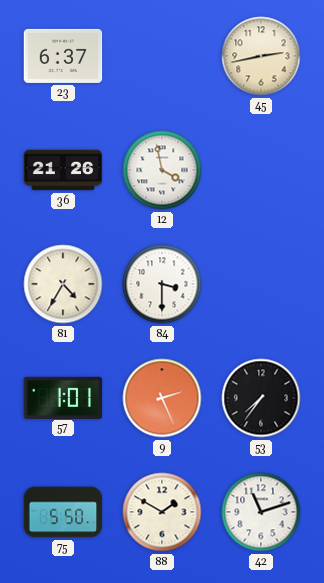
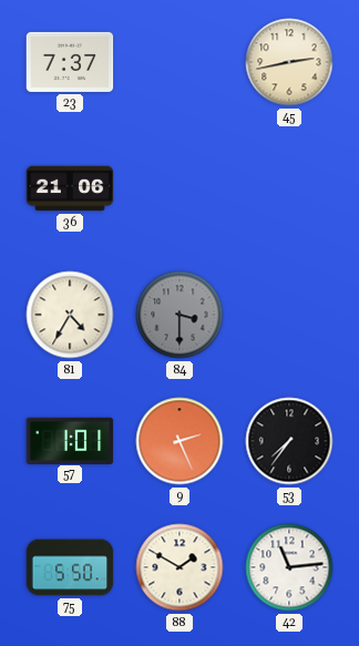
23: 6:37 -> 7:37 (70, 62)
36: 21:26 -> 21:06 (70, 188)
12: 3:58 -> none (162, 170)
84 dial: white -> grey (179, 315)
42: 11:12 -> 11:14 (289, 567)
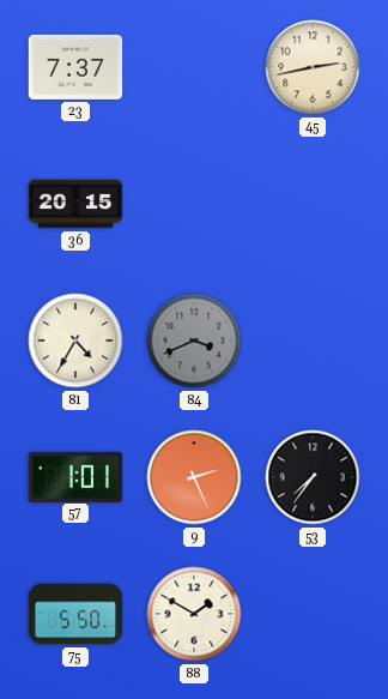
36: 21:06 -> 20:15 (75, 204)
84: 3:30 -> 3:41 (194, 341)
42: 11:14 -> none (289, 567)
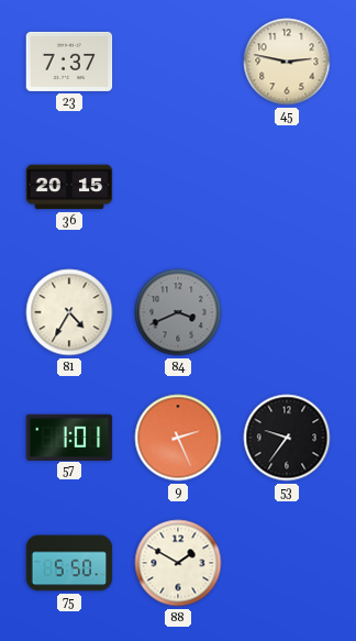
45: 2:43 -> 2:47 (287, 62)
53: 7:36 -> 9:36 (287, 438)
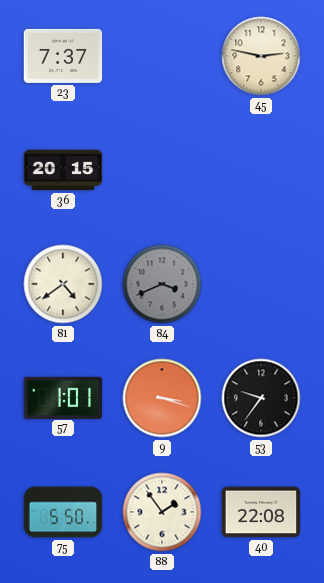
81: 4:35 -> 4:39 (63, 284)
9: 2:26 -> 3:18 (162, 398)
88: 1:50 -> 1:54 (162, 512)
40: none -> 22:08 (261, 512)
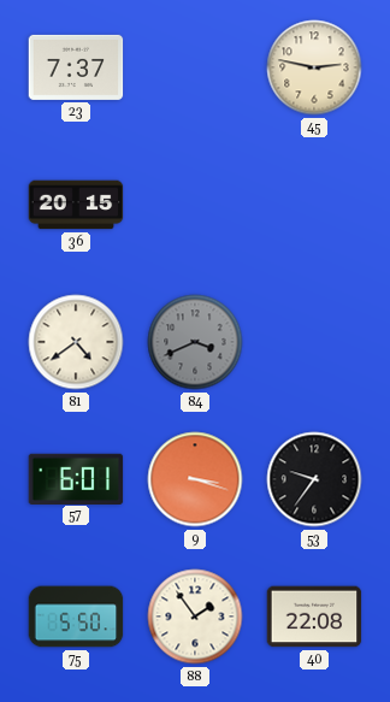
57: 1:01 -> 6:01 (76, 478)
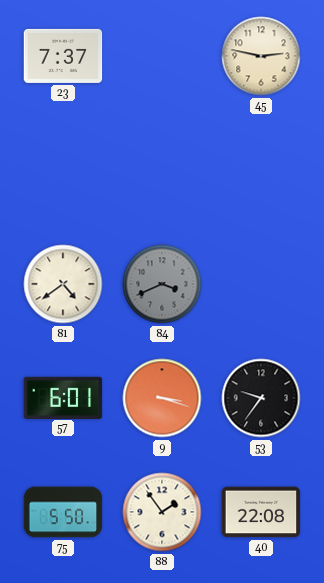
36: 20:15 -> none (76, 205)
